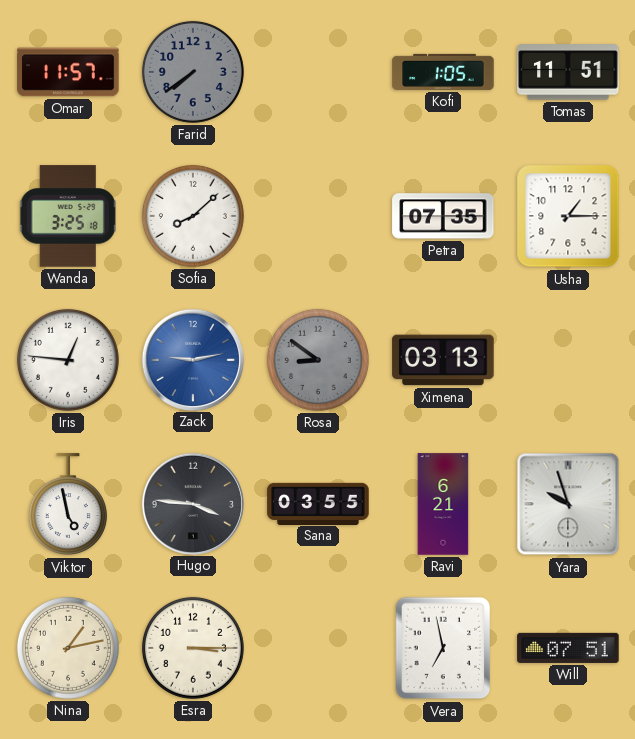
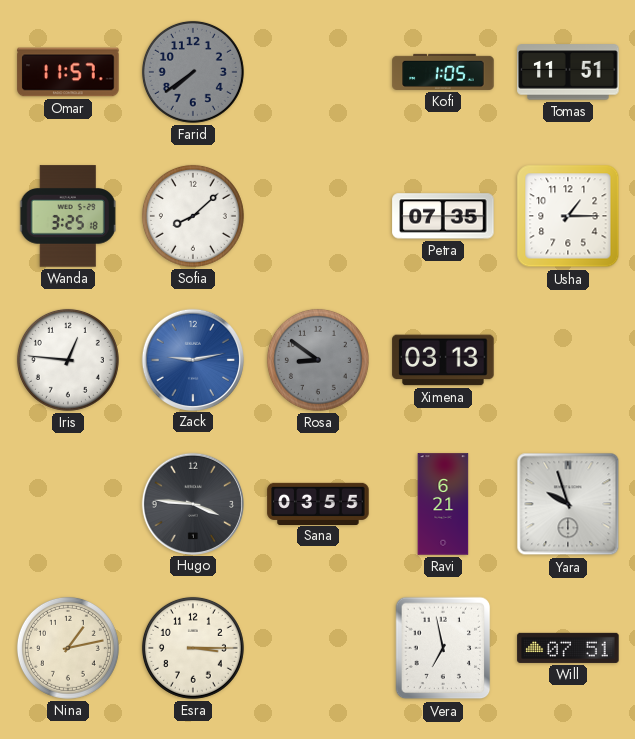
Viktor: 4:58 -> none (68, 505)
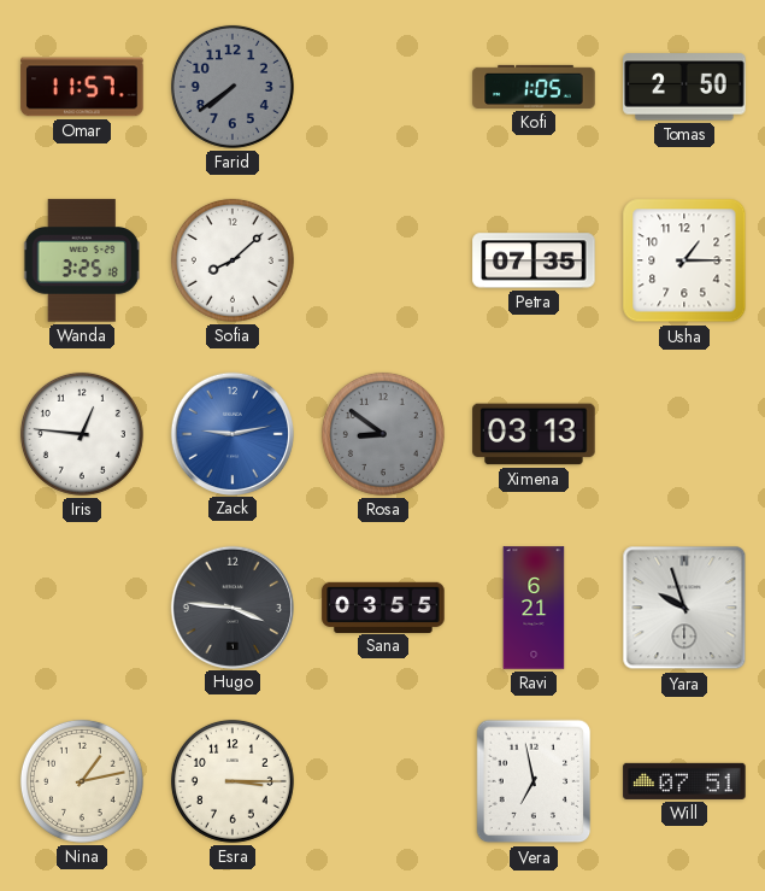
Tomas: 11:51 -> 2:50 (684, 87)
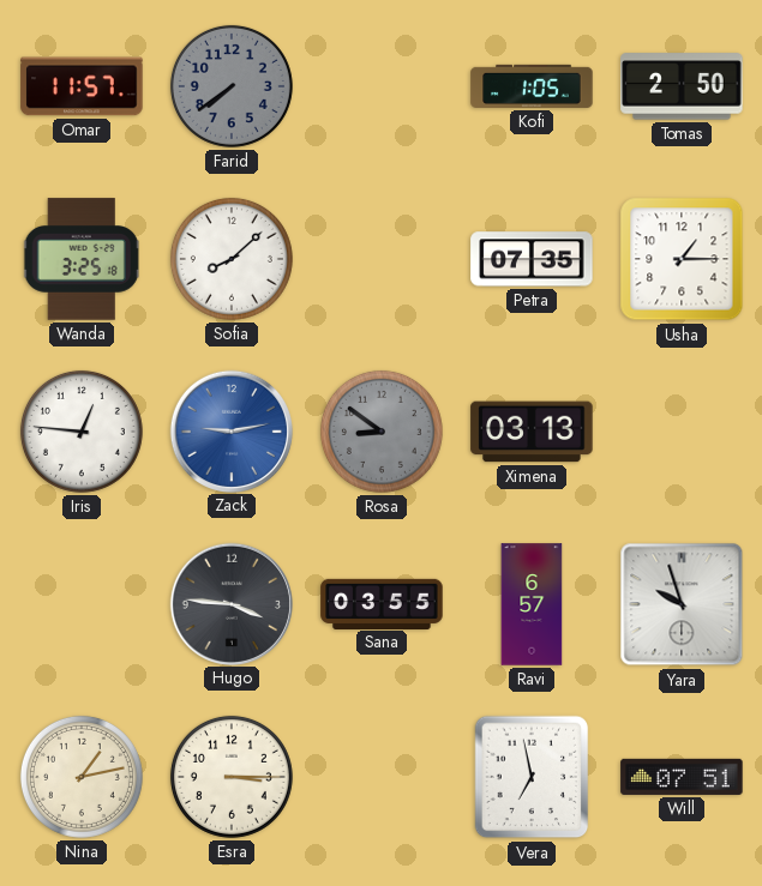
Ravi: 6:21 -> 6:57 (532, 604)
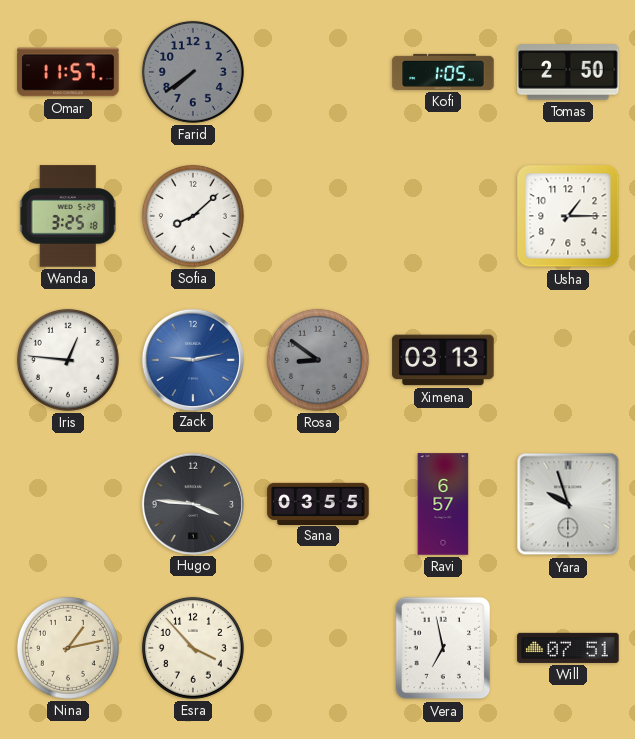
Petra: 07:35 -> none (532, 259)
Esra: 3:15 -> 3:53 (193, 648)
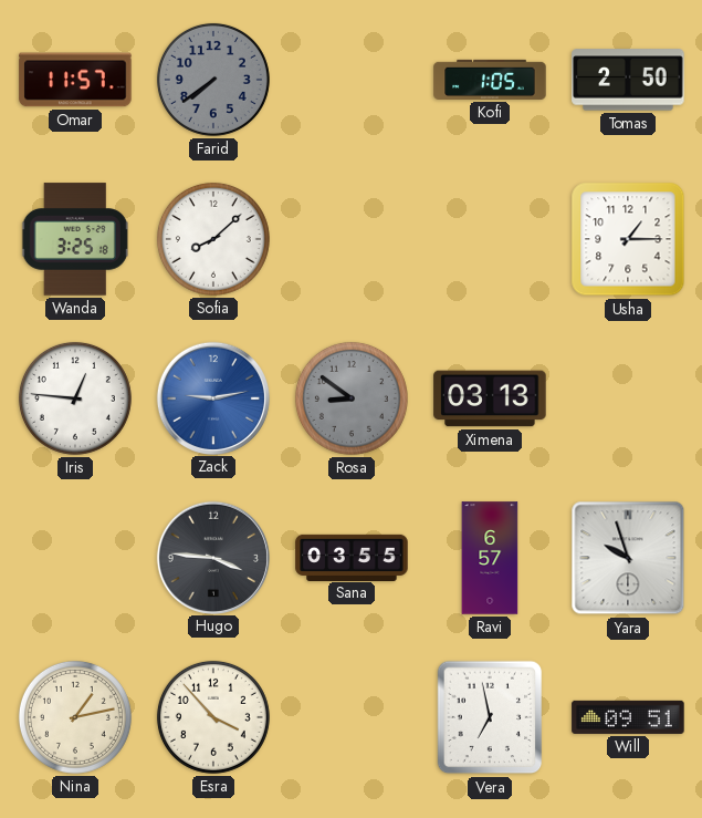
Will: 07:51 -> 09:51 (628, 717)
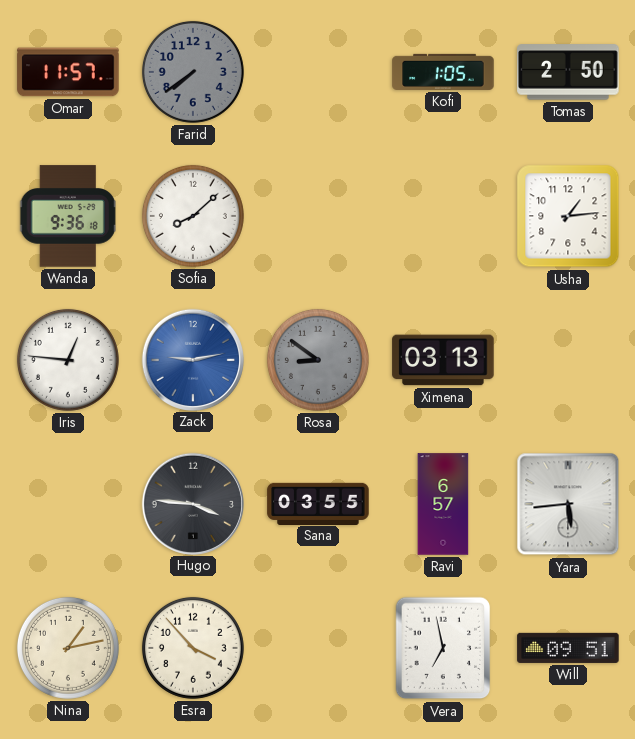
Wanda: 3:25 -> 9:36 (68, 216)
Usha: 1:15 -> 1:14 (568, 216)
Yara: 9:57 -> 5:44 (568, 504)
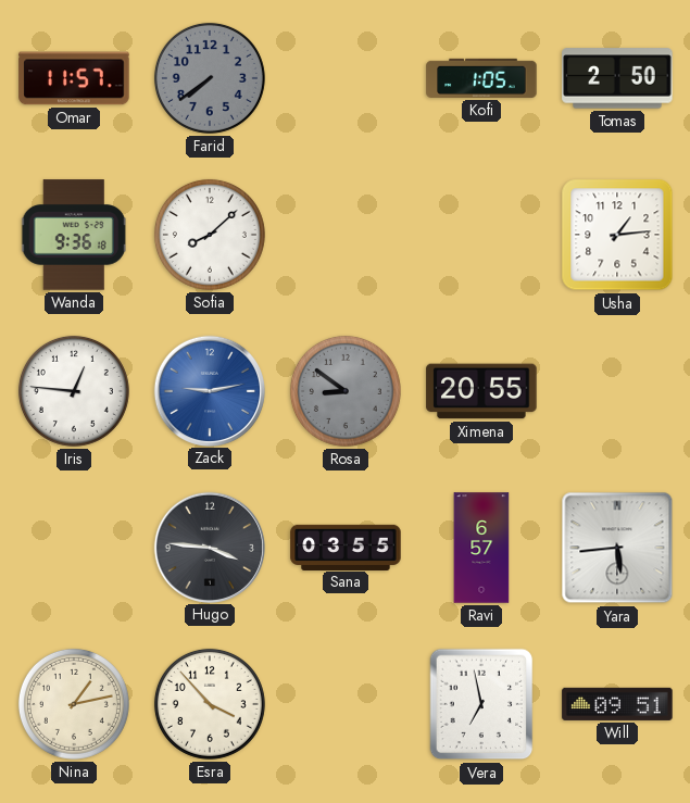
Ximena: 03:13 -> 20:55 (481, 391)
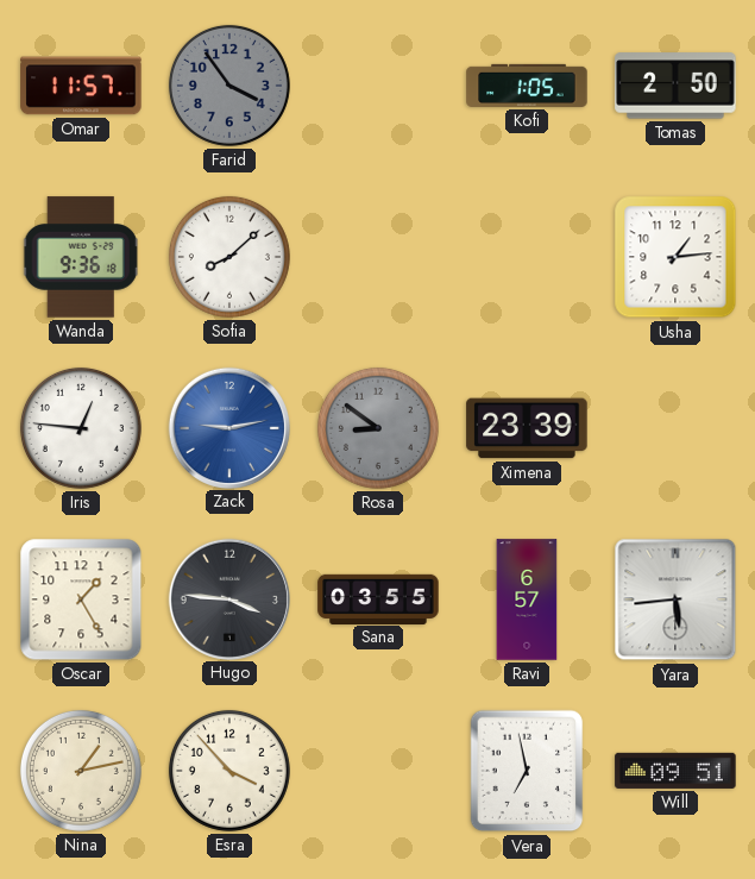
Farid: 7:39 -> 3:54 (229, 86)
Ximena: 20:55 -> 23:39 (527, 428)
Oscar: none -> 1:25 (81, 599)
